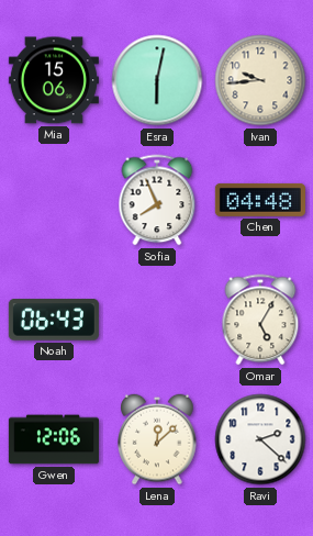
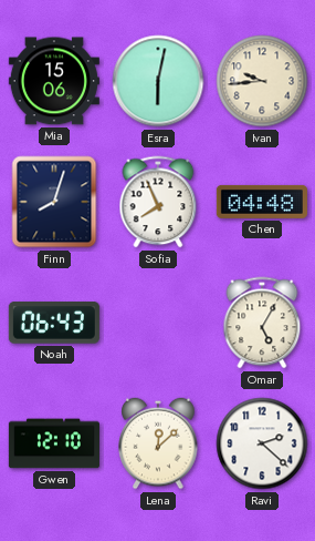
Finn: none -> 8:03 (54, 202)
Gwen: 12:06 -> 12:10 (54, 443)
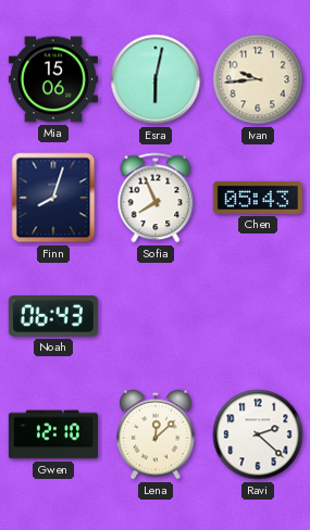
Chen: 04:48 -> 05:43 (258, 198)
Omar: 5:05 -> none (262, 323)
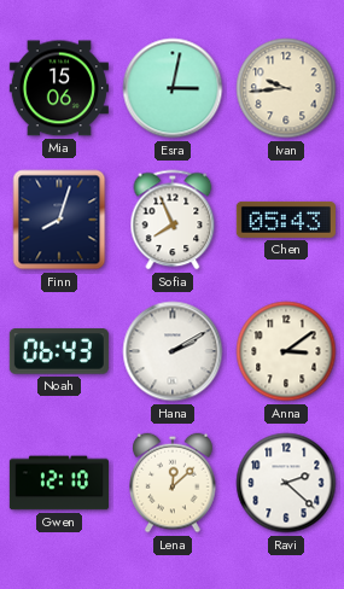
Esra: 6:02 -> 3:02 (173, 88)
Hana: none -> 2:10 (173, 351)
Anna: none -> 3:09 (286, 351)
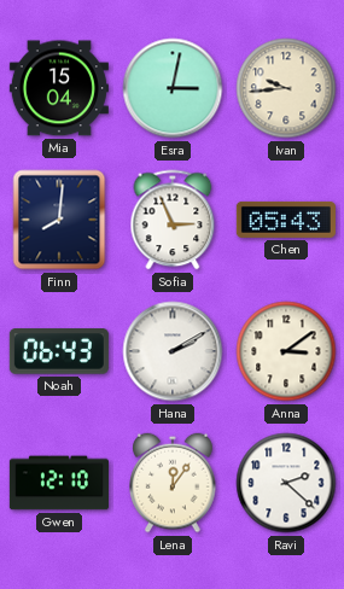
Mia: 15:06 -> 15:04 (59, 88)
Finn: 8:03 -> 8:01 (59, 220)
Sofia: 7:56 -> 2:56 (173, 220)
Lena: 12:08 -> 12:06 (173, 483)
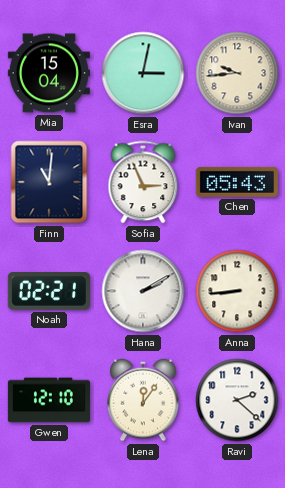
Finn: 8:01 -> 11:01 (49, 182)
Noah: 06:43 -> 02:21 (49, 291)
Anna: 3:09 -> 8:44 (237, 291)
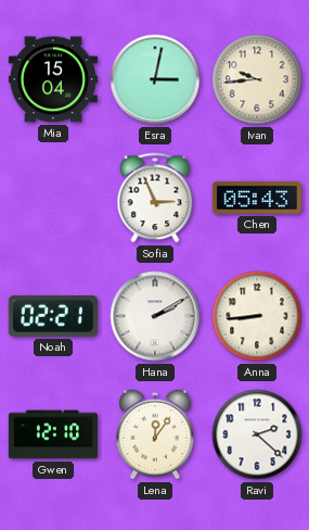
Finn: 11:01 -> none (49, 182)
